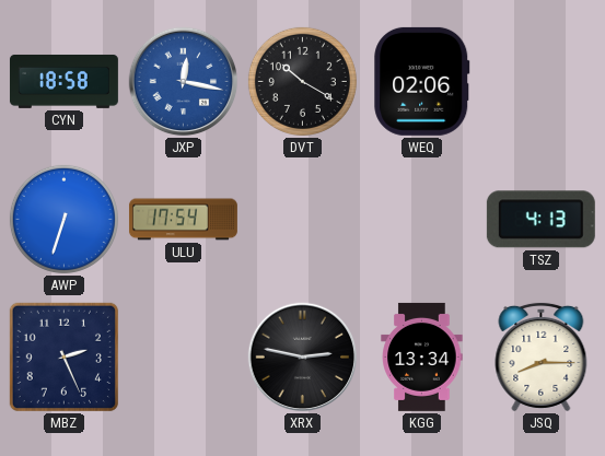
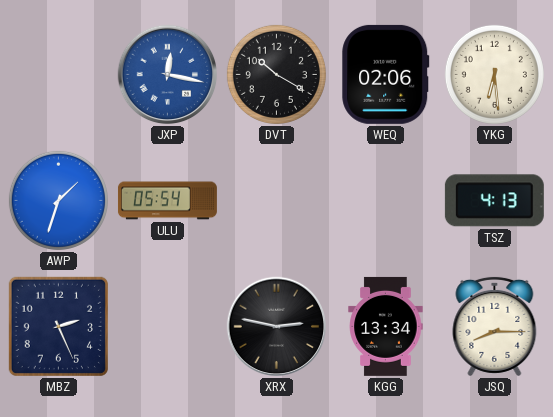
CYN: 18:58 -> none (63, 81)
YKG: none -> 6:29 (494, 74)
AWP: 6:33 -> 1:33 (58, 200)
ULU: 17:54 -> 05:54 (167, 201)
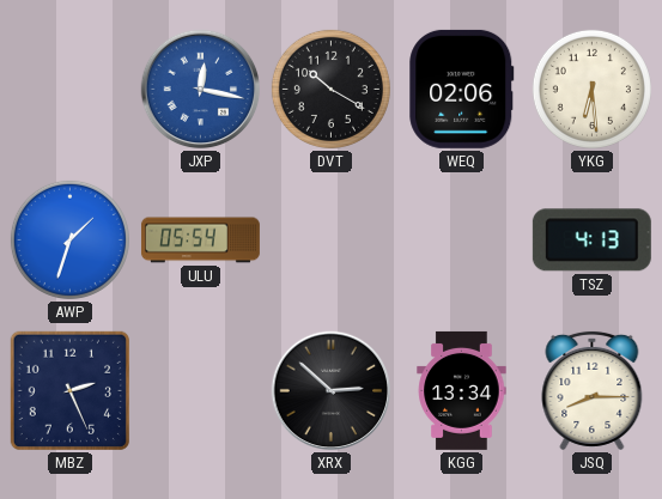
XRX: 2:47 -> 2:52 (332, 391)
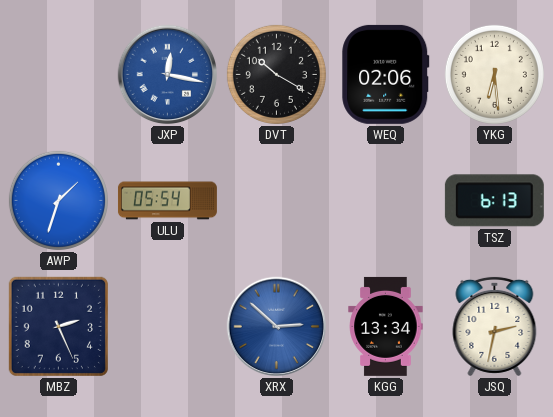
TSZ: 4:13 -> 6:13 (494, 201)
XRX dial: black -> blue (277, 327)
JSQ: 8:15 -> 2:32 (495, 326)
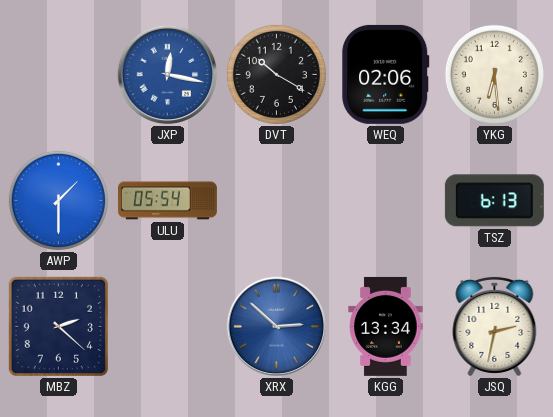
AWP: 1:33 -> 1:30 (58, 200)
MBZ: 2:26 -> 2:22 (58, 326)
